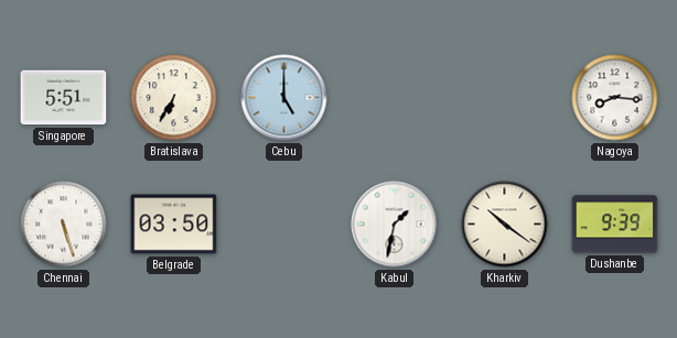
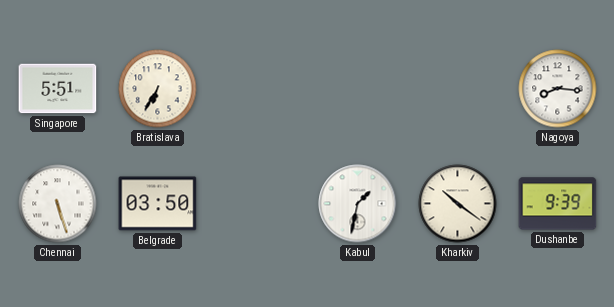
Cebu: 5:00 -> none (284, 98)
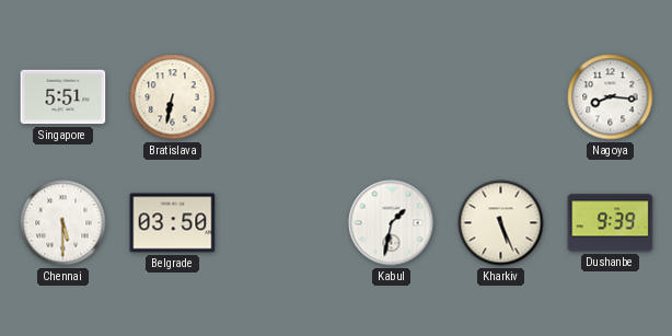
Bratislava: 6:35 -> 6:32 (173, 97)
Chennai: 5:27 -> 5:30 (63, 223)
Kharkiv: 10:21 -> 5:26 (501, 223)
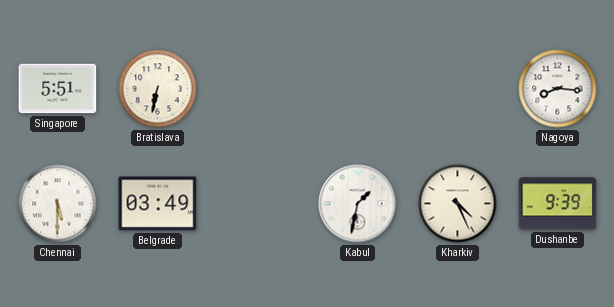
Belgrade: 03:50 -> 03:49 (158, 204)
Kharkiv: 5:26 -> 4:26 (458, 204)
